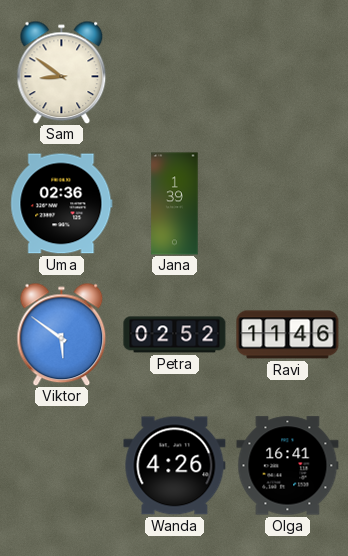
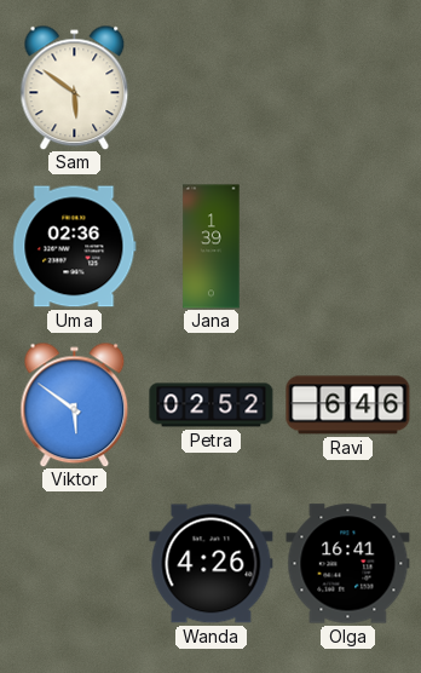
Sam: 8:51 -> 5:51 (75, 87)
Ravi: 11:46 -> 6:46 (348, 405)
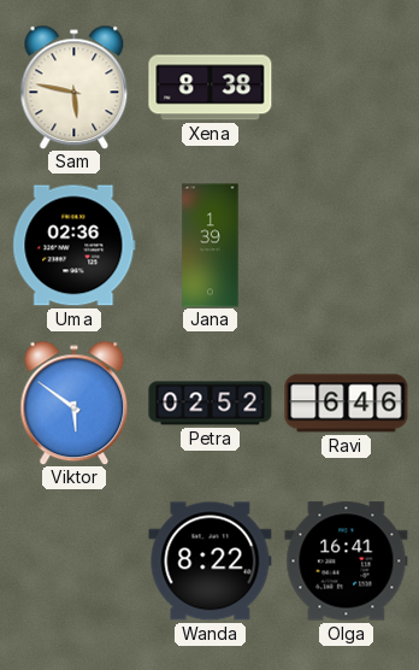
Sam: 5:51 -> 5:47 (75, 87)
Xena: none -> 8:38 (211, 88)
Wanda: 4:26 -> 8:22 (211, 562)
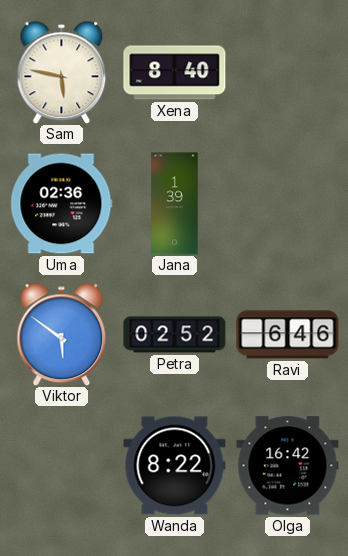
Xena: 8:38 -> 8:40 (175, 73)
Olga: 16:41 -> 16:42 (288, 466)
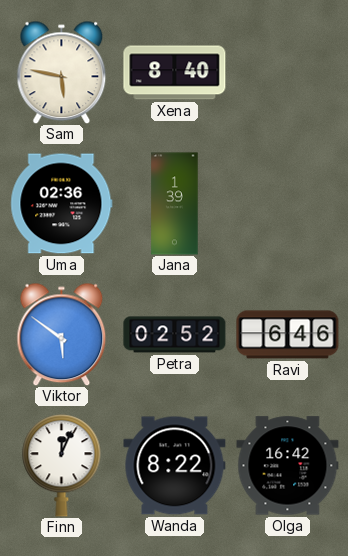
Finn: none -> 12:04 (62, 466)
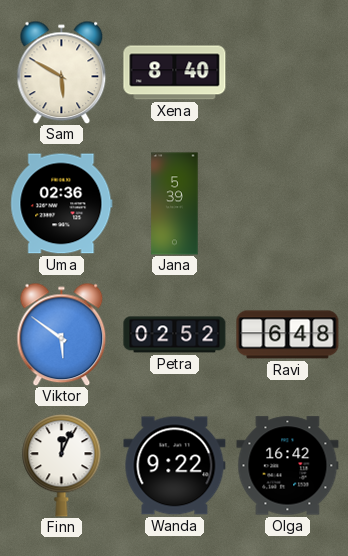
Sam: 5:47 -> 5:50 (62, 72)
Jana: 1:39 -> 5:39 (175, 204)
Ravi: 6:46 -> 6:48 (288, 335)
Wanda: 8:22 -> 9:22 (175, 466)
